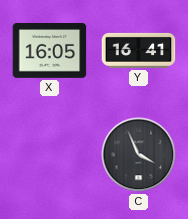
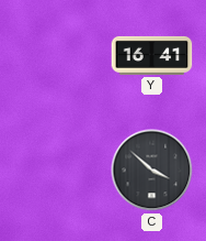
X: 16:05 -> none (50, 51)
C: 3:56 -> 3:52 (152, 171)
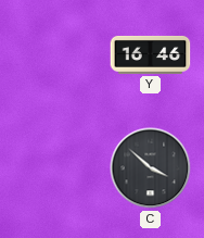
Y: 16:41 -> 16:46 (151, 54)
